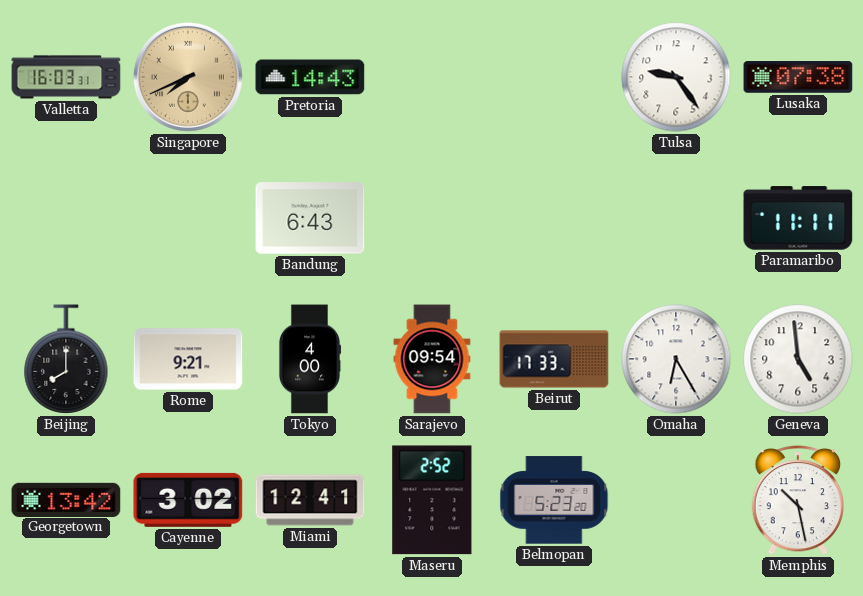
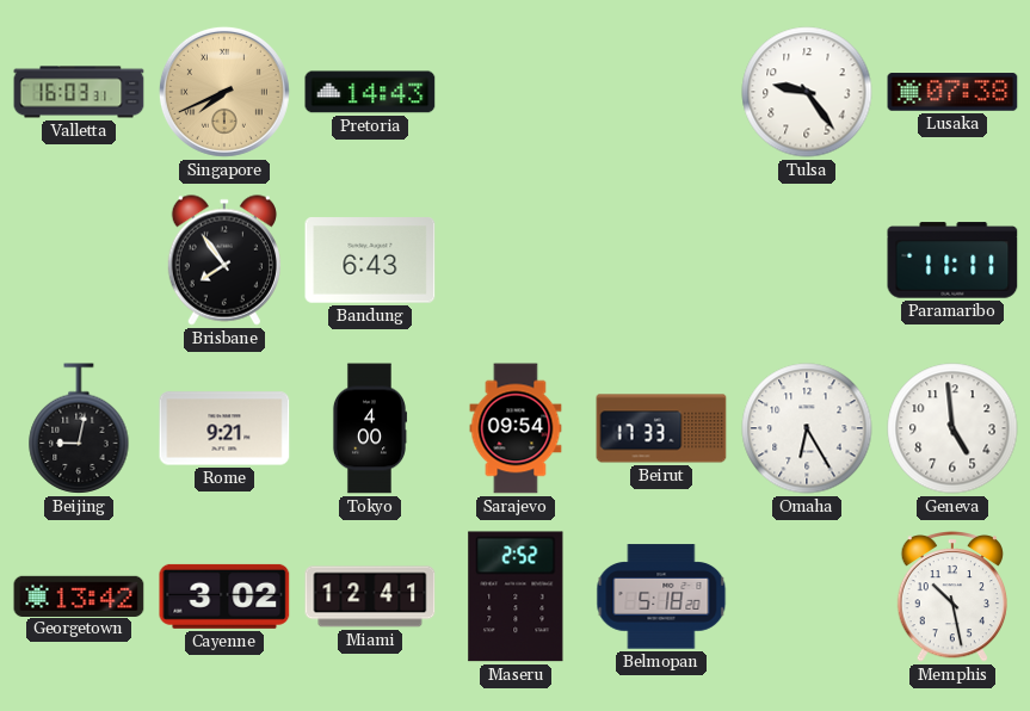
Brisbane: none -> 7:54 (224, 260)
Beijing: 8:00 -> 9:02 (79, 428)
Belmopan: 5:23 -> 5:18 (661, 596)
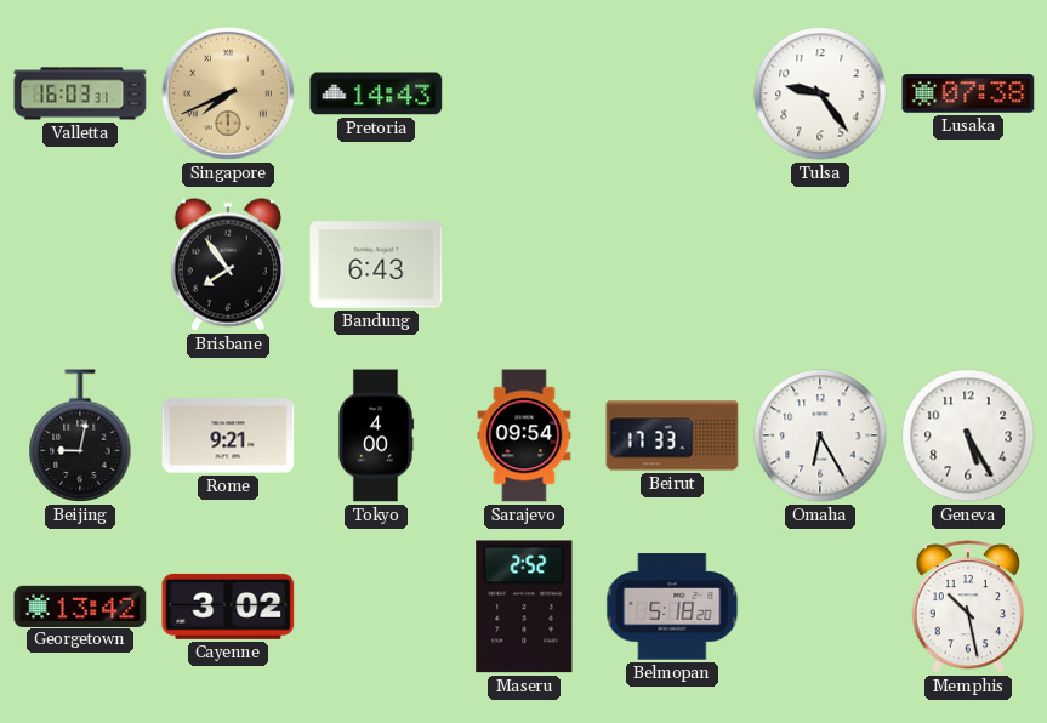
Paramaribo: 11:11 -> none (952, 260)
Geneva: 4:59 -> 5:25 (968, 435)
Miami: 12:41 -> none (370, 596)
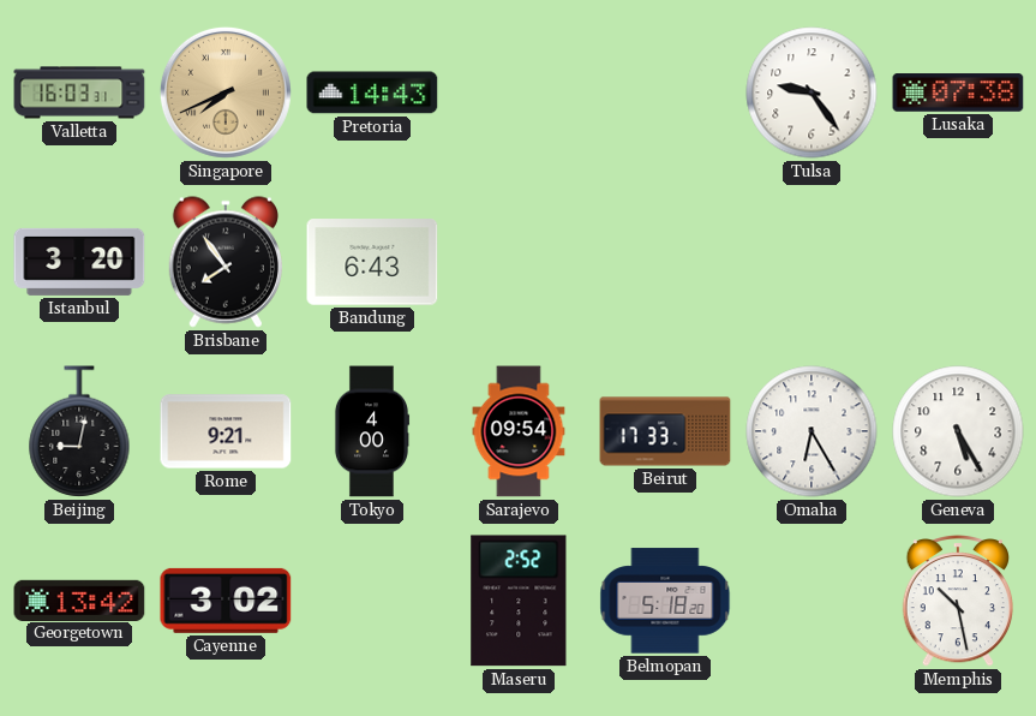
Istanbul: none -> 3:20 (79, 262)
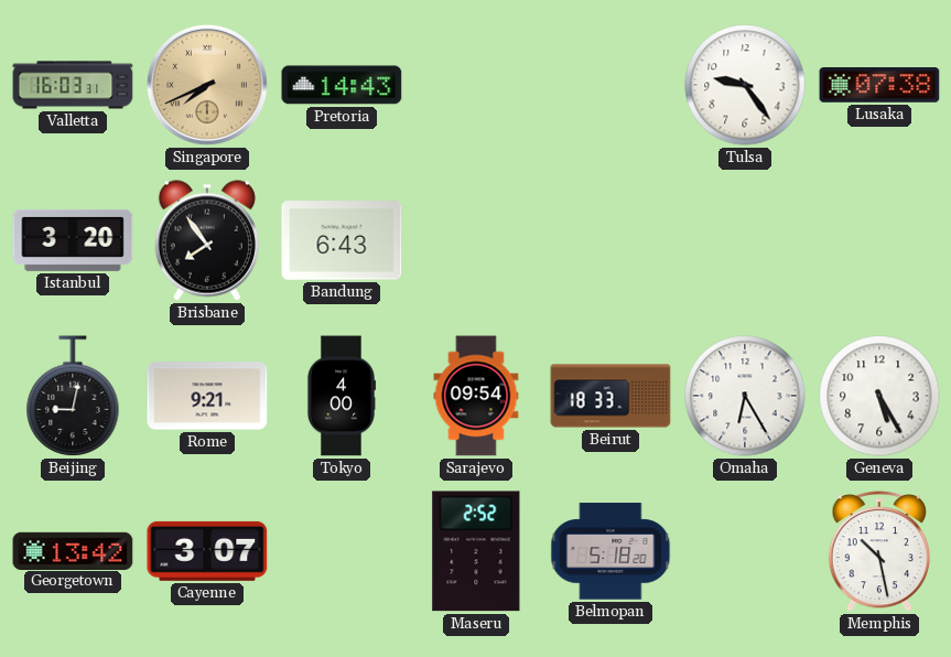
Beirut: 17:33 -> 18:33 (610, 396)
Cayenne: 3:02 -> 3:07 (207, 551)
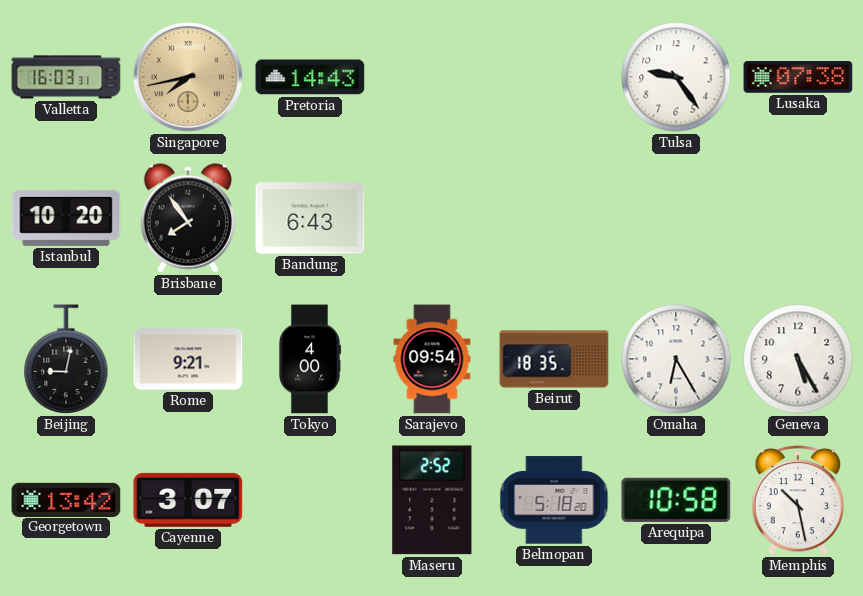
Singapore: 7:41 -> 7:43 (188, 77)
Istanbul: 3:20 -> 10:20 (66, 218)
Beirut: 18:33 -> 18:35 (554, 359)
Arequipa: none -> 10:58 (676, 500)
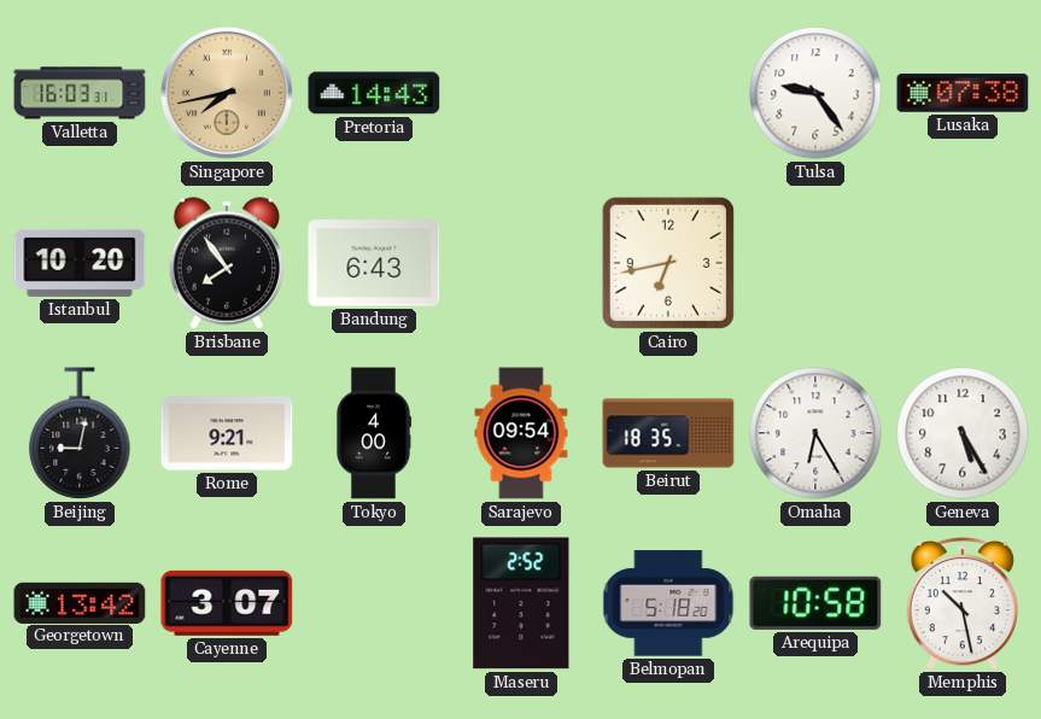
Cairo: none -> 6:43 (668, 263)
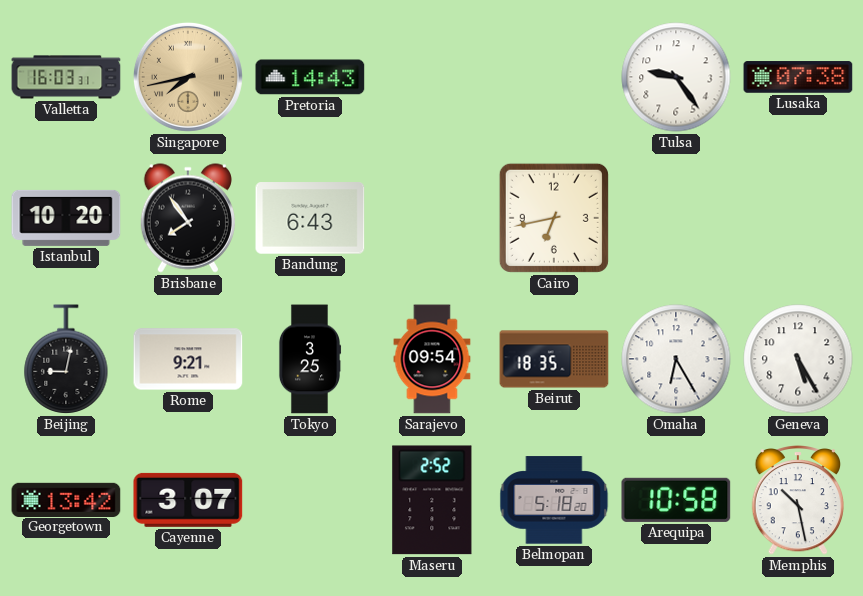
Tokyo: 4:00 -> 3:25 (310, 359)
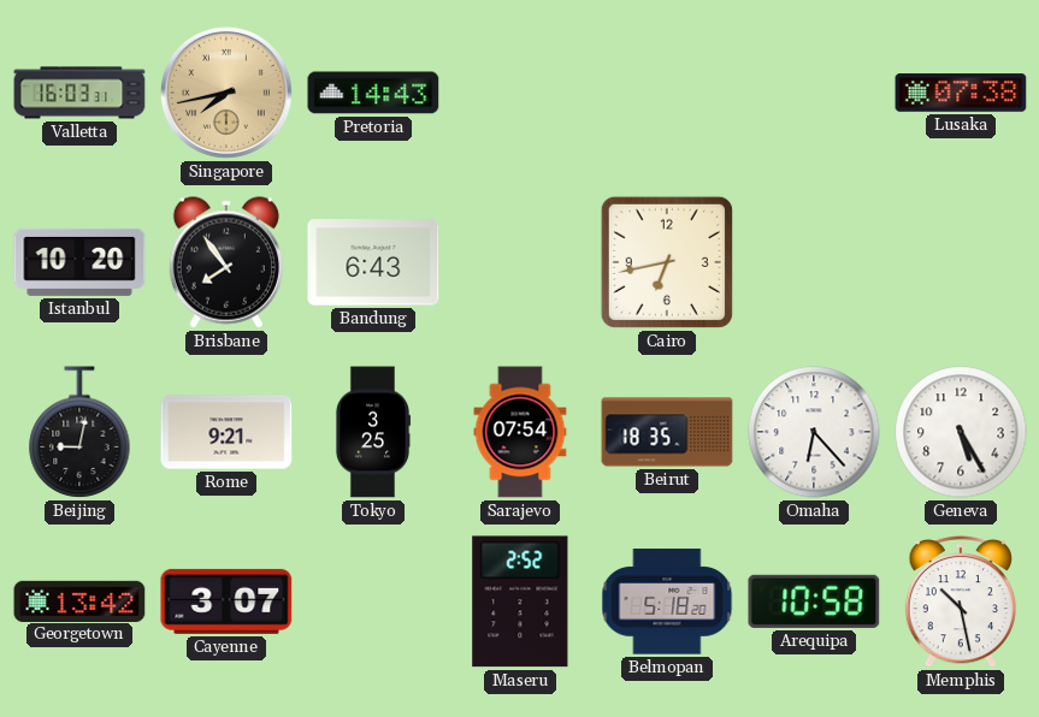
Tulsa: 9:24 -> none (676, 77)
Sarajevo: 09:54 -> 07:54 (520, 432)
Omaha: 6:25 -> 6:23 (814, 432)
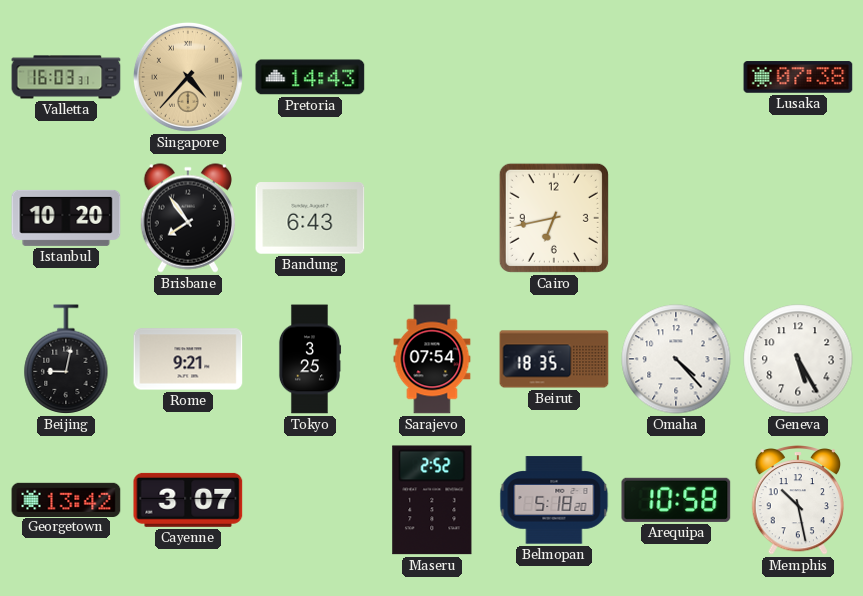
Singapore: 7:43 -> 4:37 (188, 77)
Omaha: 6:23 -> 4:23 (676, 359)
